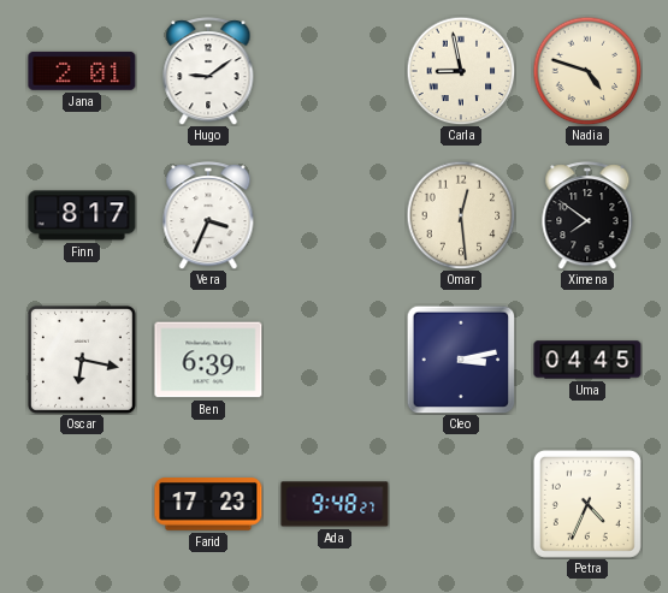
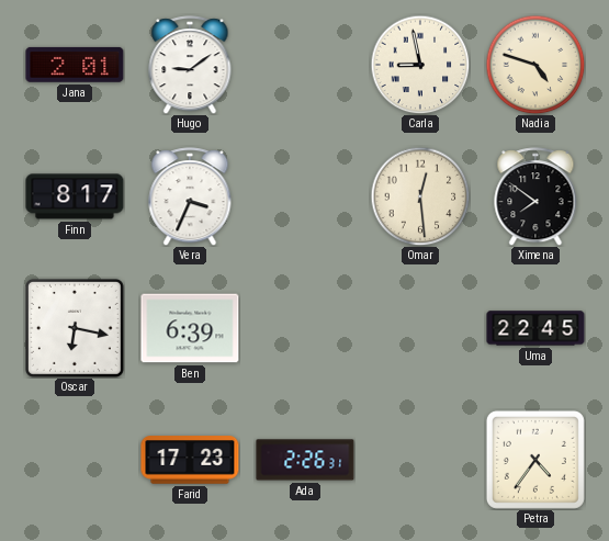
Cleo: 3:13 -> none (461, 360)
Uma: 04:45 -> 22:45 (535, 328)
Ada: 9:48 -> 2:26 (305, 460)
Petra: 4:34 -> 4:36 (535, 460)
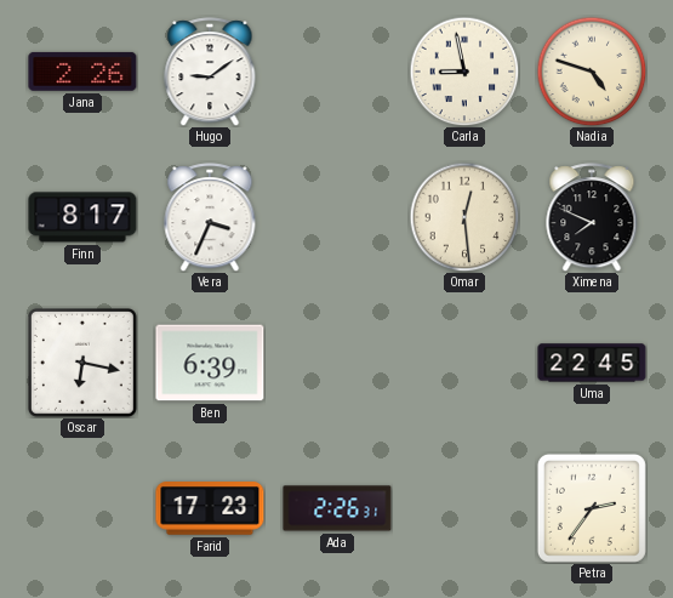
Jana: 2:01 -> 2:26 (82, 72)
Ximena: 7:51 -> 7:49 (592, 217)
Petra: 4:36 -> 2:36 (592, 508)
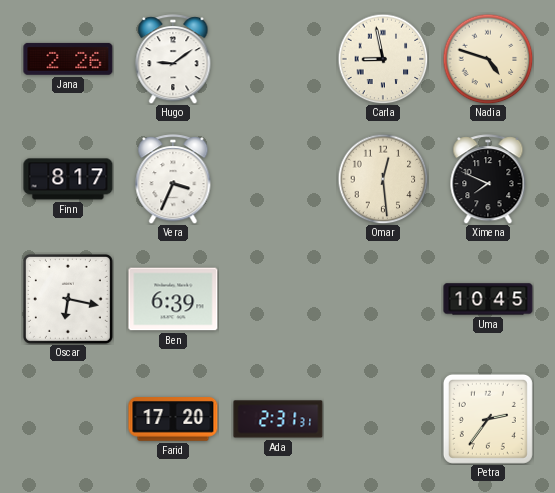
Uma: 22:45 -> 10:45 (488, 299)
Farid: 17:23 -> 17:20 (173, 419)
Ada: 2:26 -> 2:31 (278, 419)
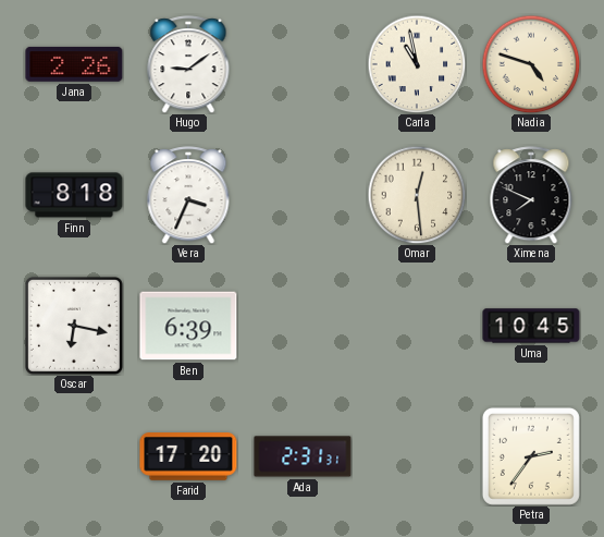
Carla: 8:58 -> 10:58 (417, 64)
Finn: 8:17 -> 8:18 (74, 195)
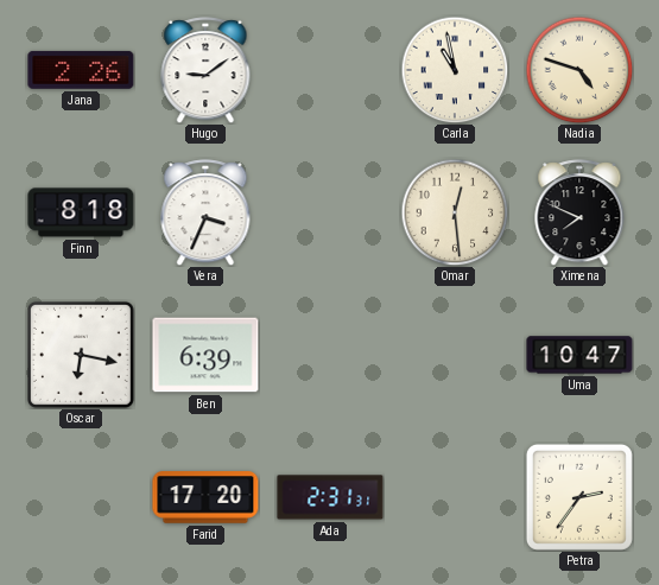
Uma: 10:45 -> 10:47 (579, 355)
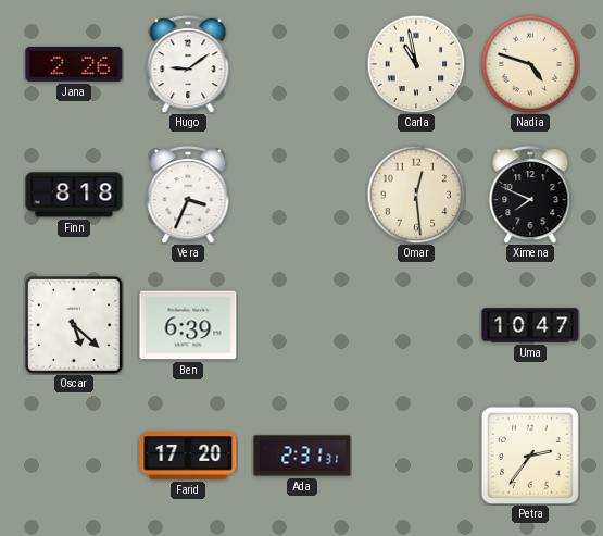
Oscar: 6:17 -> 5:22 (74, 325)
